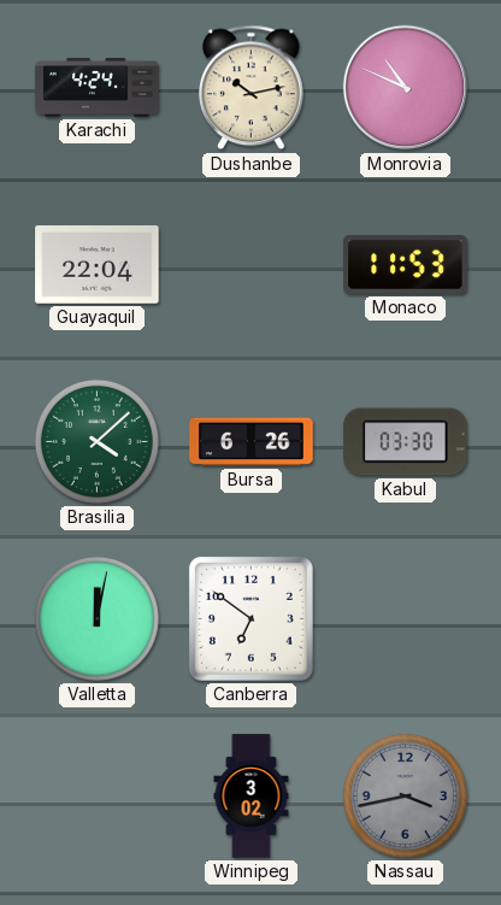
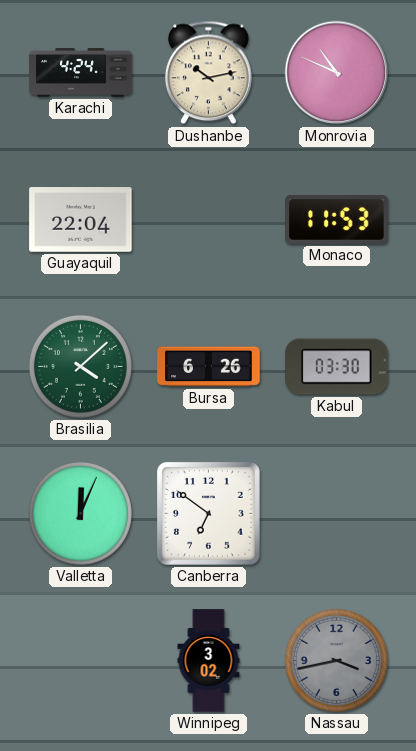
Valletta: 12:02 -> 12:04 (80, 513)
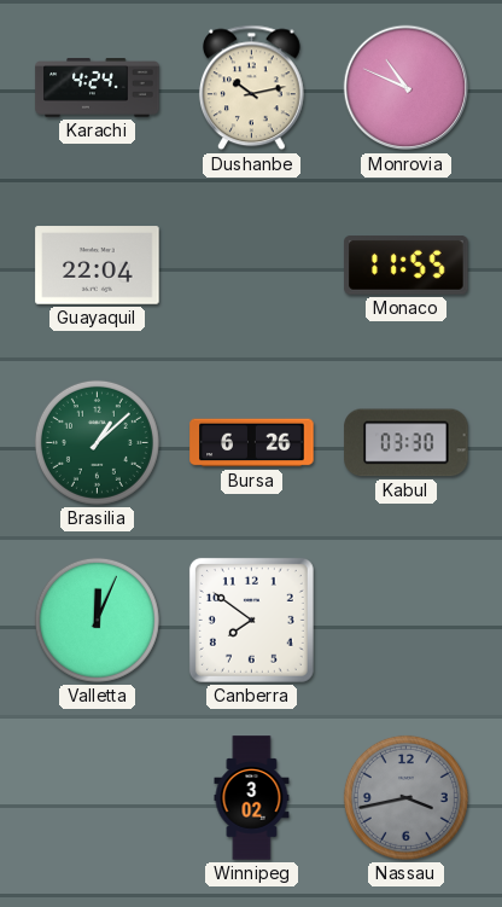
Monaco: 11:53 -> 11:55 (407, 266)
Brasilia: 4:08 -> 1:08 (97, 442)
Canberra: 6:51 -> 7:51 (251, 620)
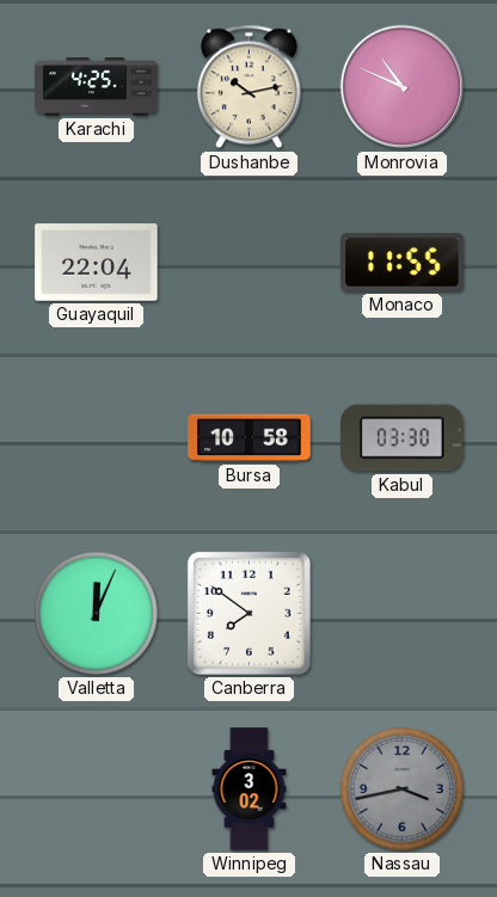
Karachi: 4:24 -> 4:25 (97, 87)
Brasilia: 1:08 -> none (97, 442)
Bursa: 6:26 -> 10:58 (250, 438)
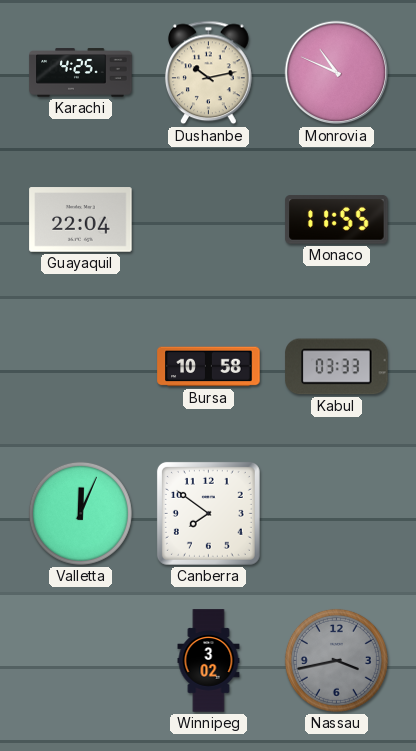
Kabul: 03:30 -> 03:33 (337, 367)
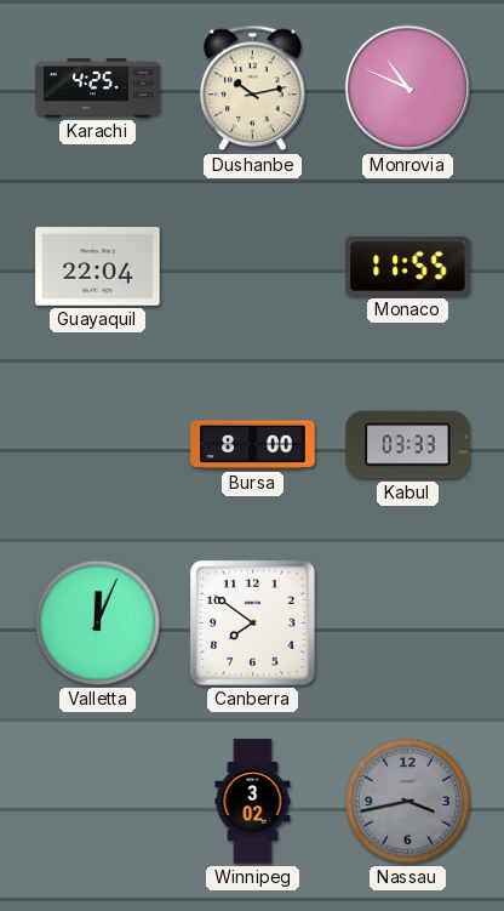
Bursa: 10:58 -> 8:00 (253, 445)
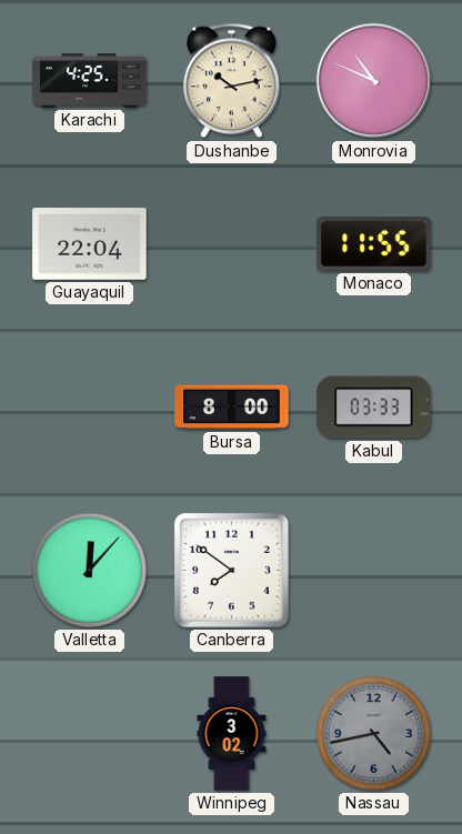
Valletta: 12:04 -> 12:07 (89, 570)
Nassau: 3:43 -> 4:43 (373, 733)
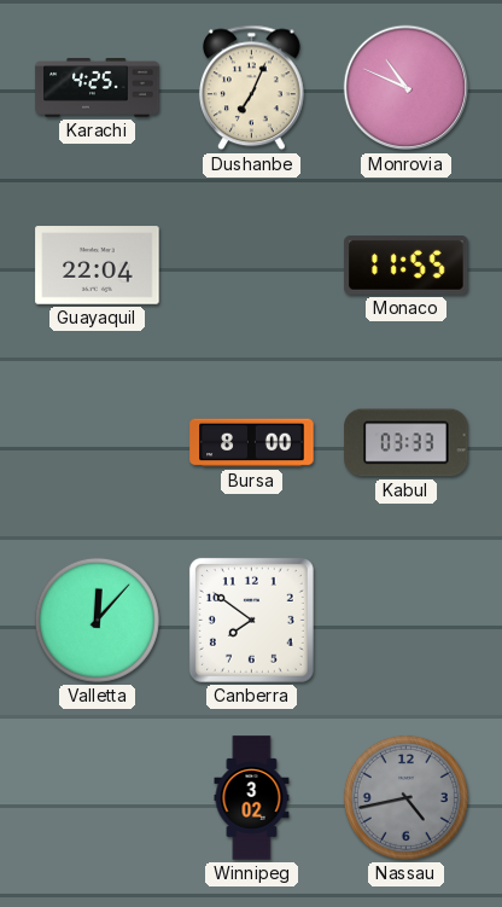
Dushanbe: 10:13 -> 7:04 (252, 88)
